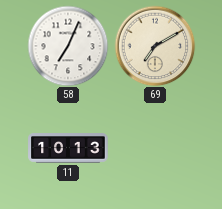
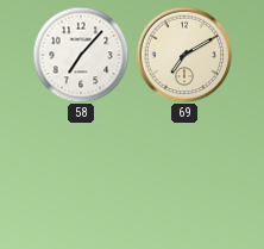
58: 7:04 -> 7:07 (81, 55)
11: 10:13 -> none (68, 148)
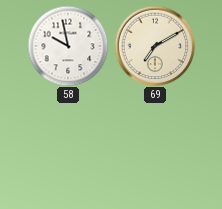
58: 7:07 -> 9:58 (68, 46)
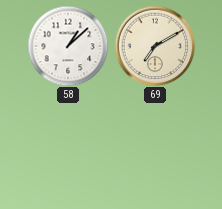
58: 9:58 -> 1:08 (68, 46)
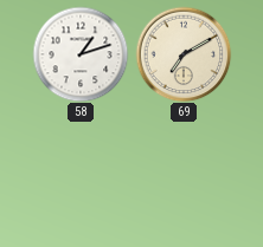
58: 1:08 -> 1:12 (81, 54)
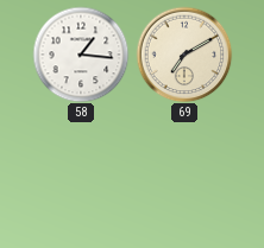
58: 1:12 -> 1:16 (81, 55)
